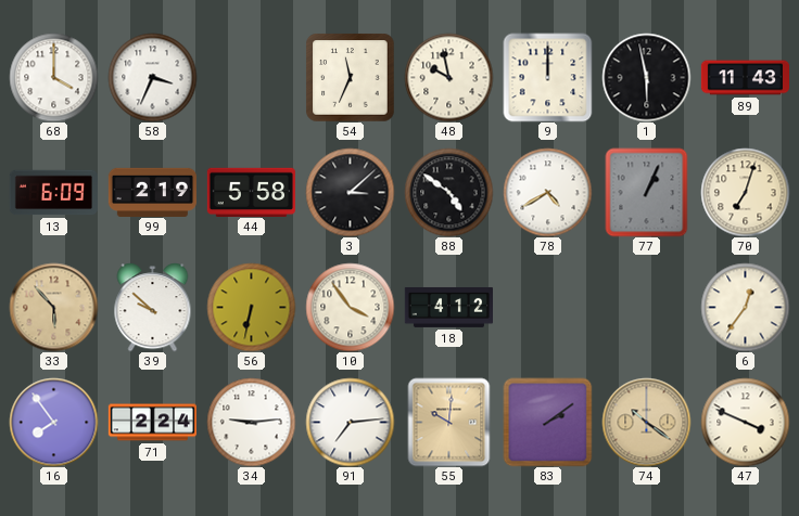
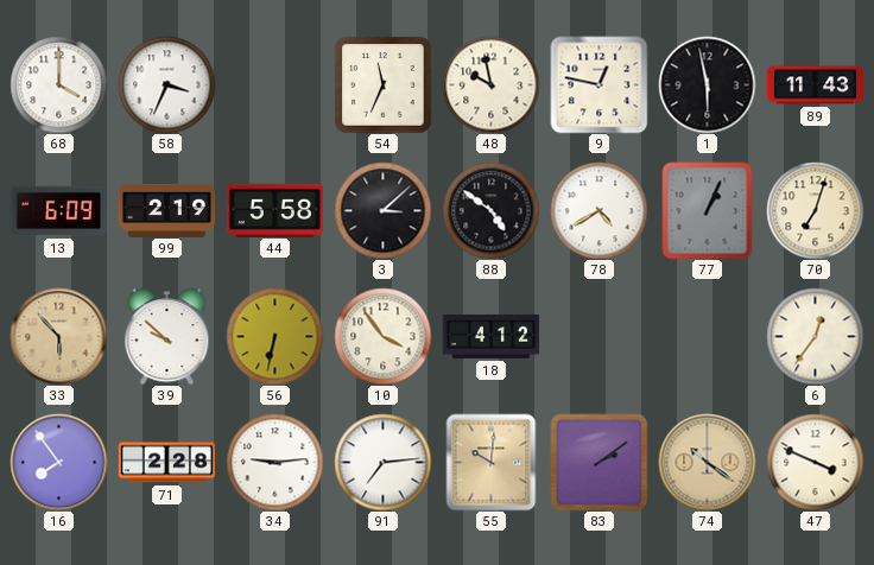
9: 12:00 -> 12:47 (598, 84)
71: 2:24 -> 2:28 (166, 463)
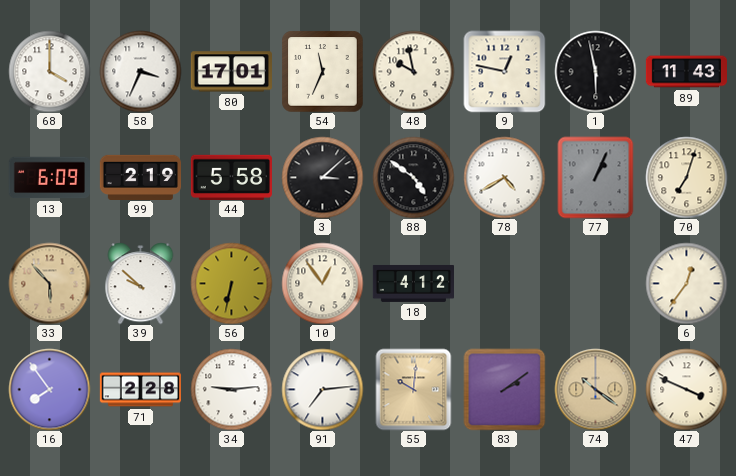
80: none -> 17:01 (231, 72)
10: 3:54 -> 12:54 (322, 283)
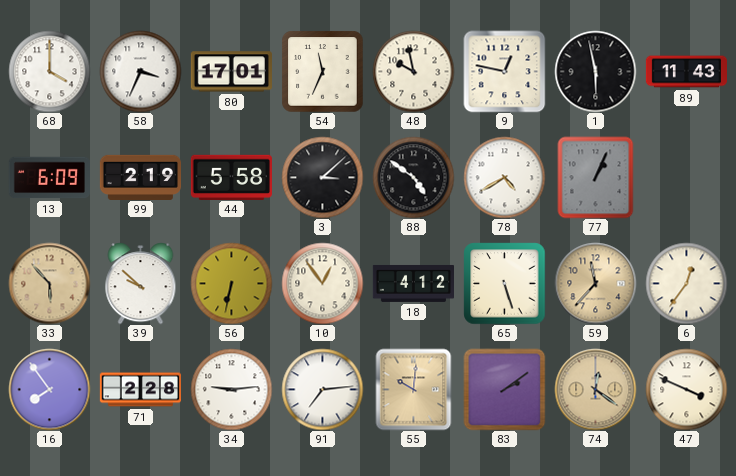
70: 7:03 -> none (686, 177)
65: none -> 5:27 (504, 283)
59: none -> 11:37 (595, 283)
74: 10:21 -> 12:21 (595, 389)
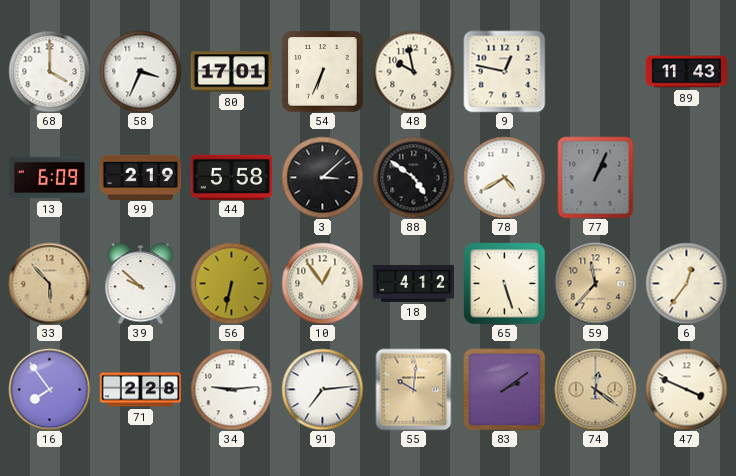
54: 11:34 -> 6:34 (322, 71)
1: 5:58 -> none (595, 71)
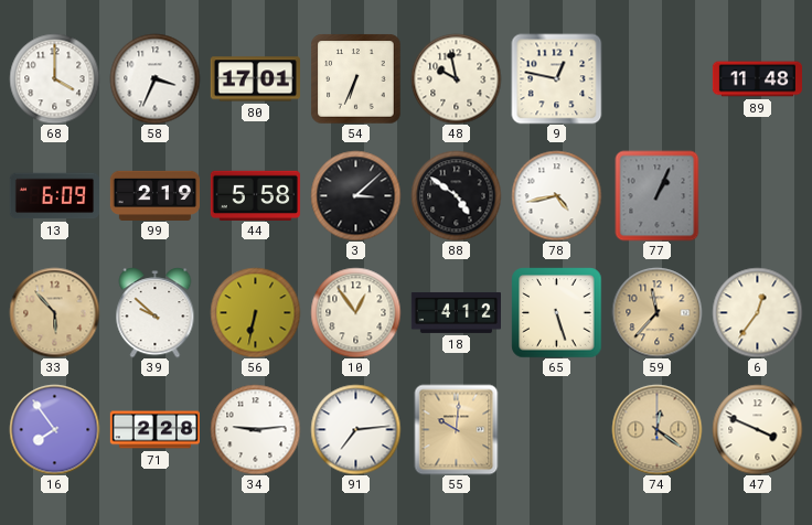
89: 11:43 -> 11:48 (757, 79)
78: 4:40 -> 4:43 (556, 195)
83: 2:09 -> none (504, 389)
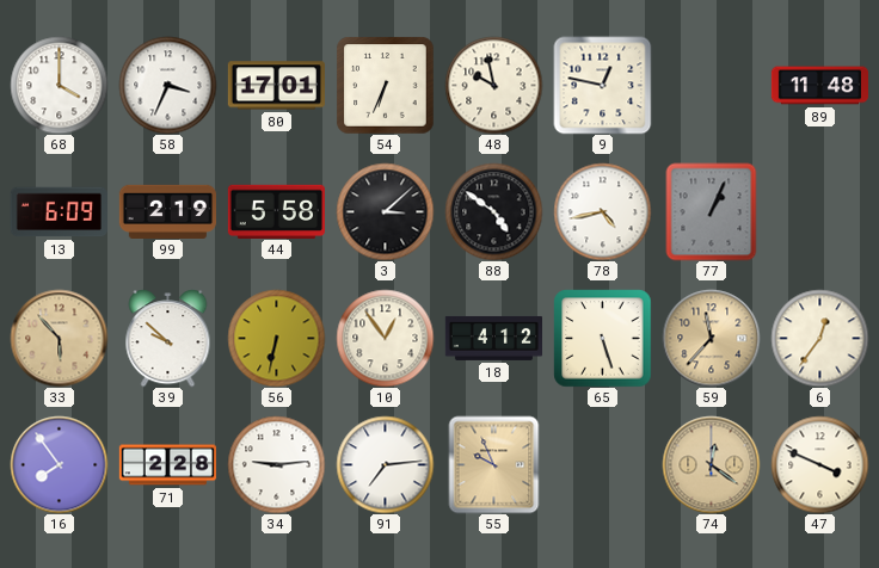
55: 10:01 -> 9:56 (494, 464)
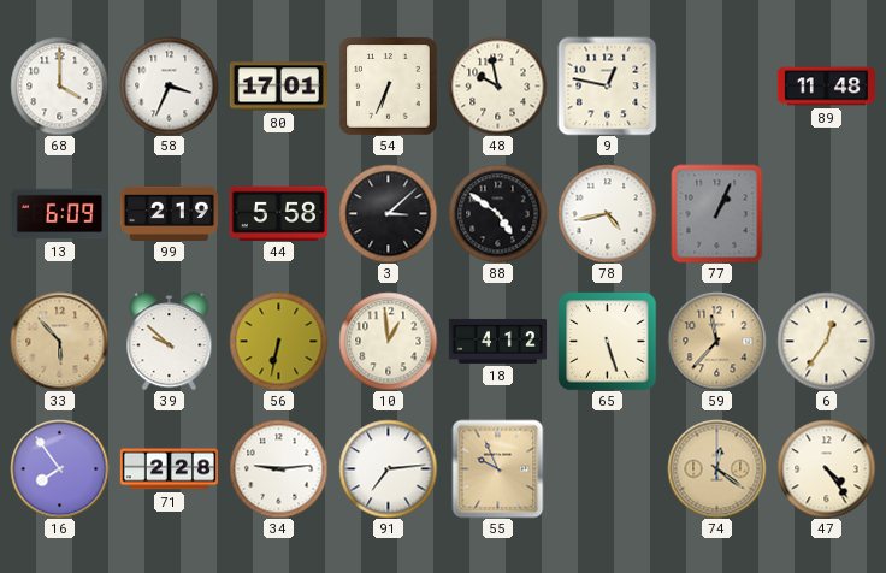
10: 12:54 -> 12:59 (388, 341)
47: 3:49 -> 4:24 (826, 468)
